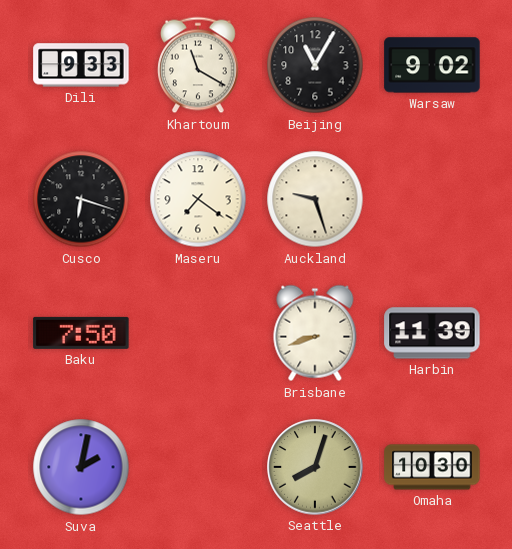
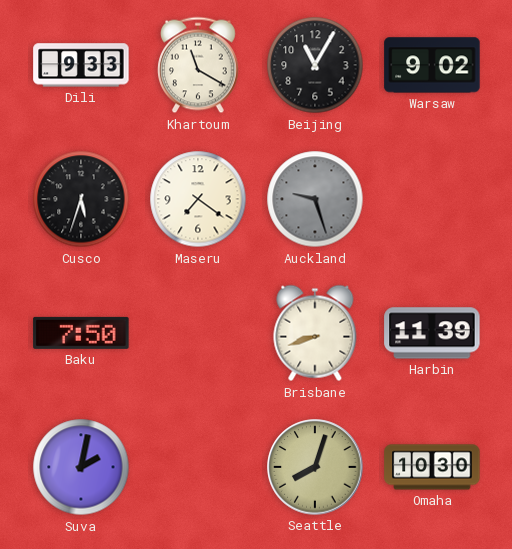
Cusco: 6:18 -> 5:33 (81, 199)
Auckland dial: cream -> grey (315, 199)
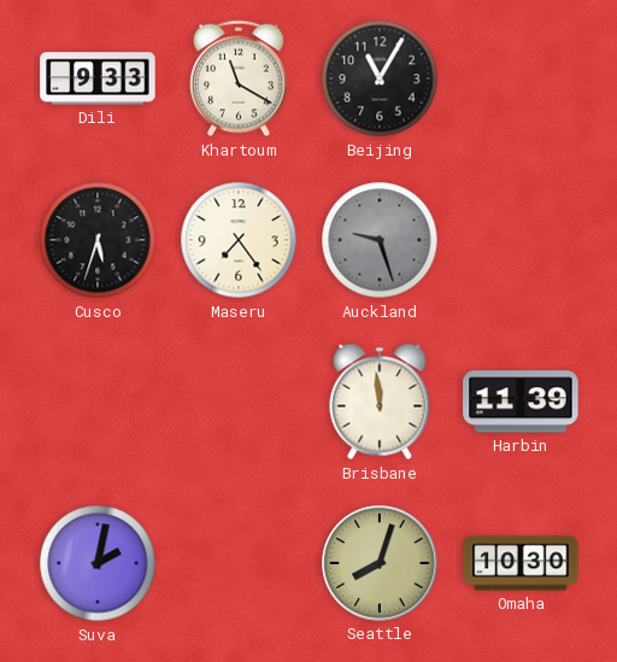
Warsaw: 9:02 -> none (432, 65)
Maseru: 7:21 -> 7:24 (239, 240)
Baku: 7:50 -> none (81, 333)
Brisbane: 8:42 -> 11:59 (380, 402)
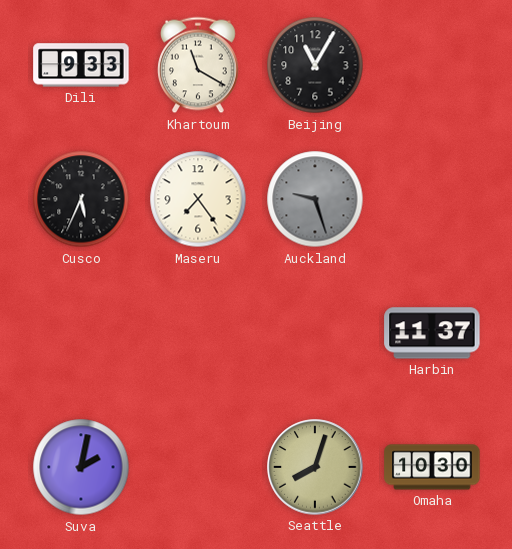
Cusco: 5:33 -> 5:34 (81, 199)
Brisbane: 11:59 -> none (380, 402)
Harbin: 11:39 -> 11:37 (432, 333)
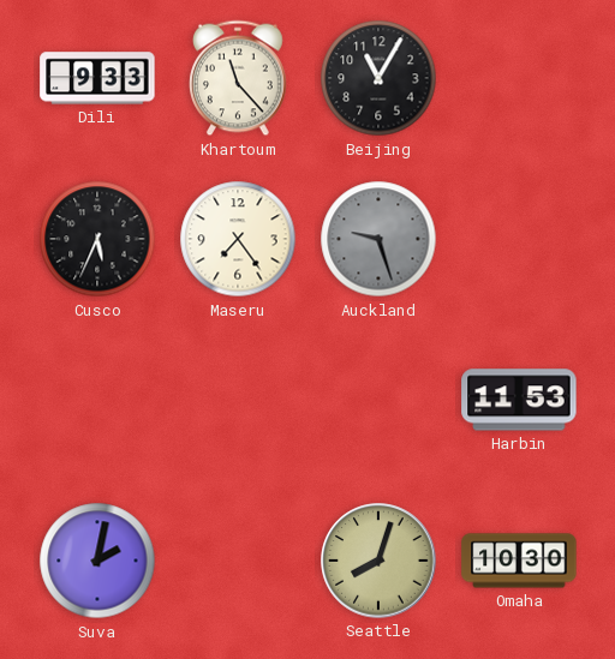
Khartoum: 11:20 -> 11:23 (239, 78)
Harbin: 11:37 -> 11:53 (519, 400)
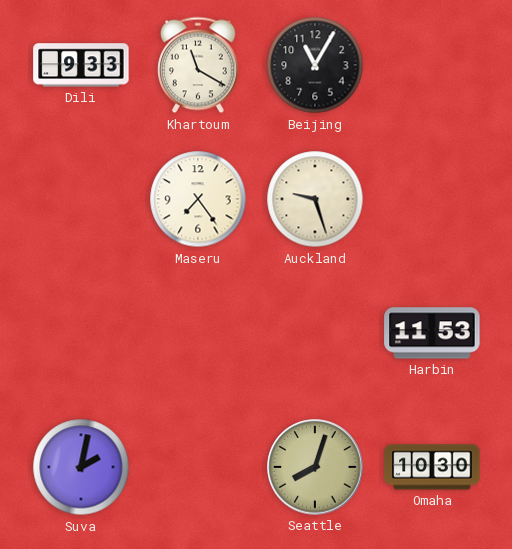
Khartoum: 11:23 -> 11:20 (199, 65)
Cusco: 5:34 -> none (97, 239)
Auckland dial: grey -> cream (315, 199)
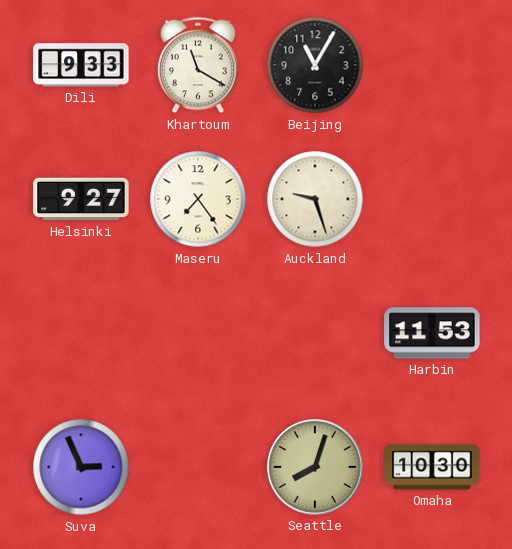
Helsinki: none -> 9:27 (81, 199)
Suva: 2:02 -> 2:56 (81, 467)
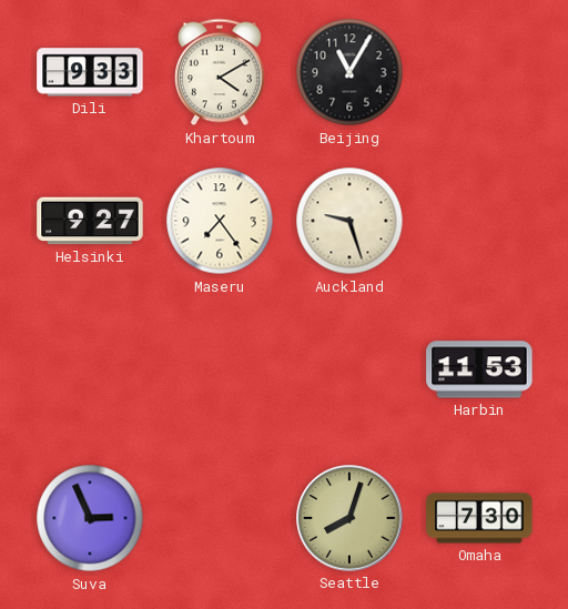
Khartoum: 11:20 -> 4:10 (221, 72)
Omaha: 10:30 -> 7:30 (479, 518)
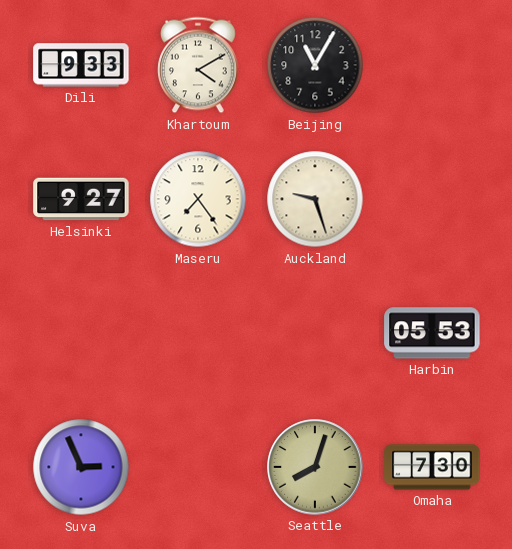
Harbin: 11:53 -> 05:53 (432, 333)
